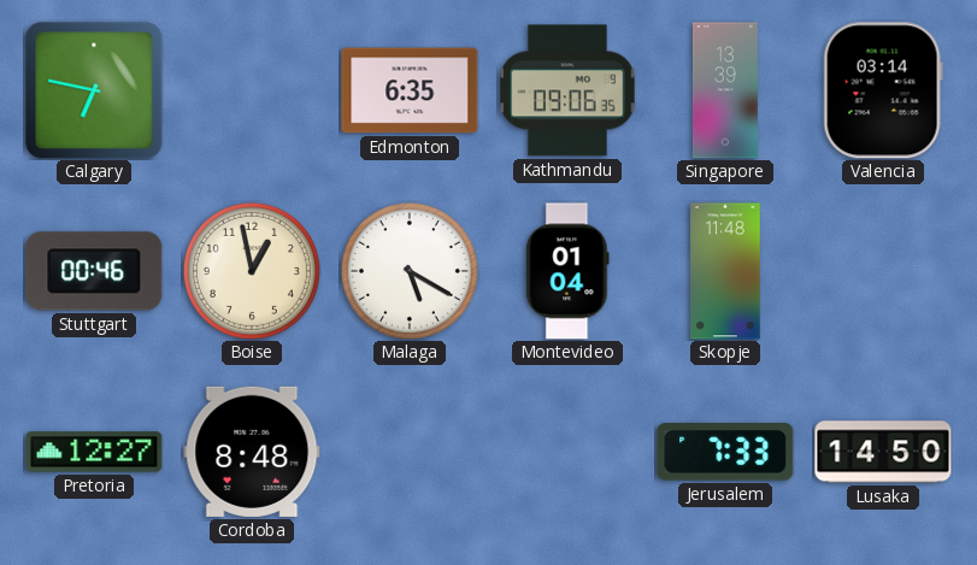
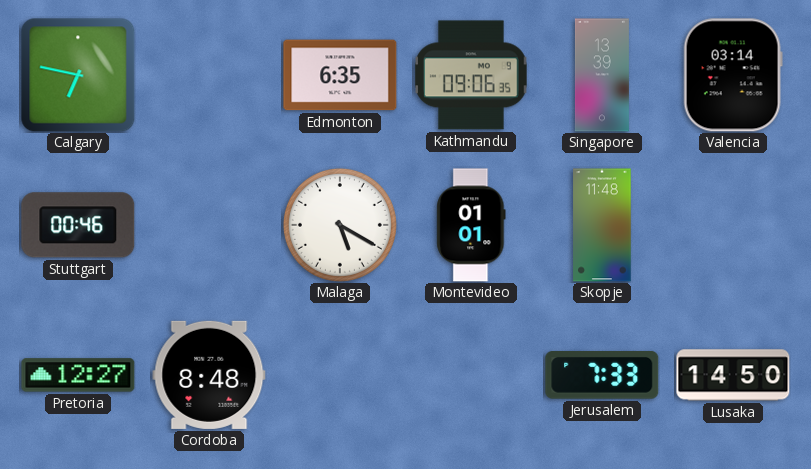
Boise: 12:58 -> none (252, 271)
Montevideo: 01:04 -> 01:01 (471, 225)
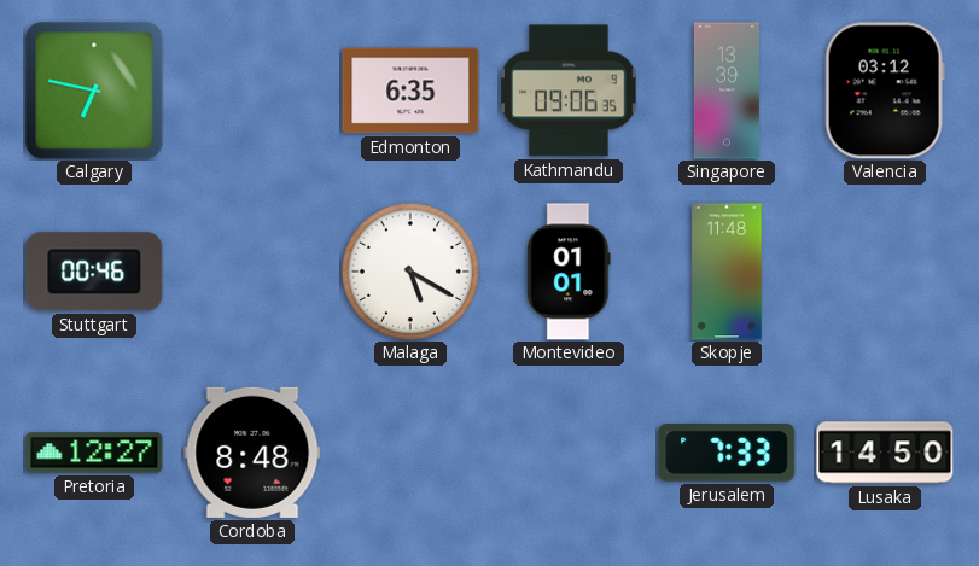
Valencia: 03:14 -> 03:12 (885, 91)
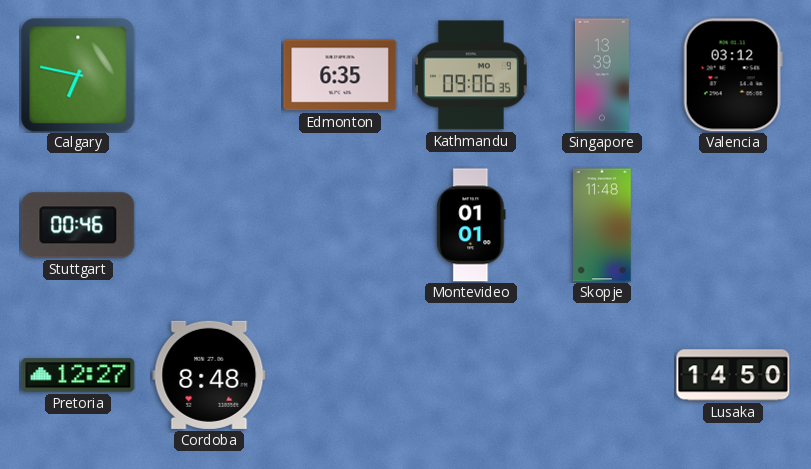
Malaga: 5:20 -> none (410, 272)
Jerusalem: 7:33 -> none (727, 454)
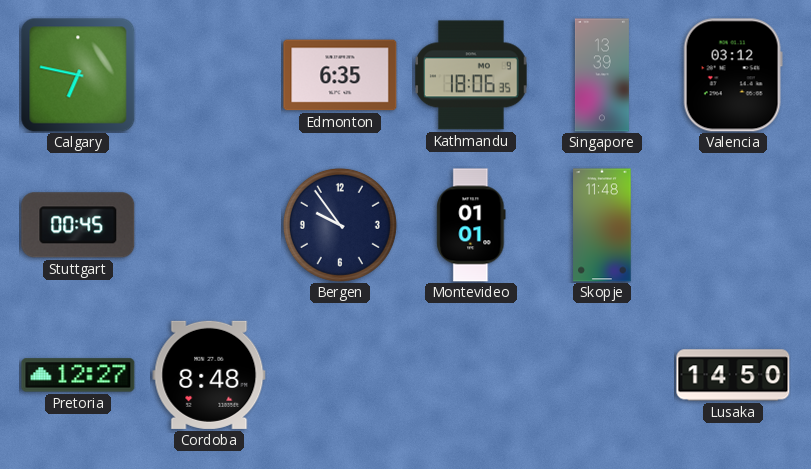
Kathmandu: 09:06 -> 18:06 (471, 75)
Stuttgart: 00:46 -> 00:45 (78, 225)
Bergen: none -> 9:54 (340, 225)
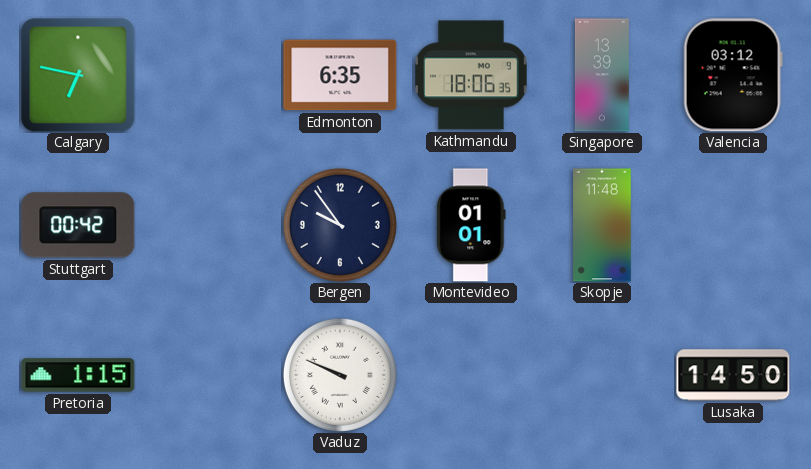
Stuttgart: 00:45 -> 00:42 (78, 225)
Pretoria: 12:27 -> 1:15 (78, 375)
Cordoba: 8:48 -> none (209, 375)
Vaduz: none -> 9:49 (340, 375)
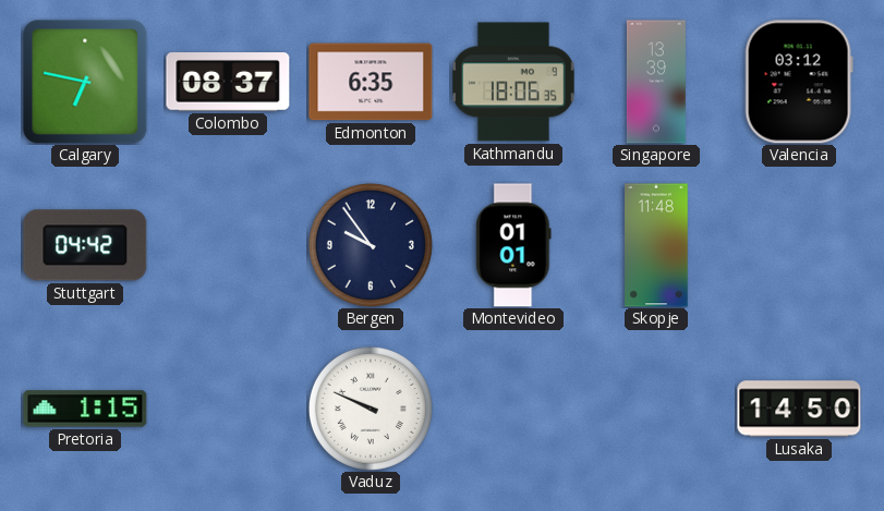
Colombo: none -> 08:37 (228, 83)
Stuttgart: 00:42 -> 04:42 (85, 245)
